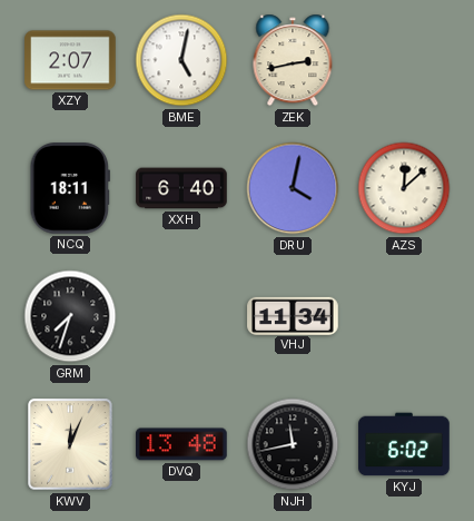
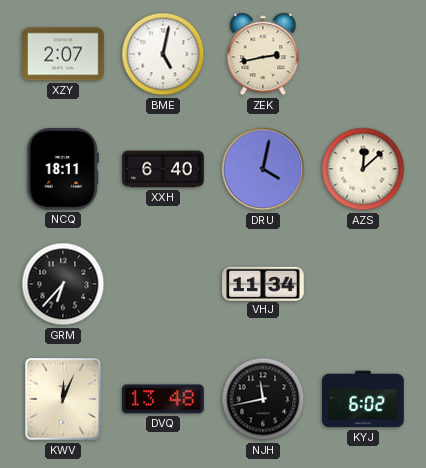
GRM: 7:33 -> 6:37 (63, 284)
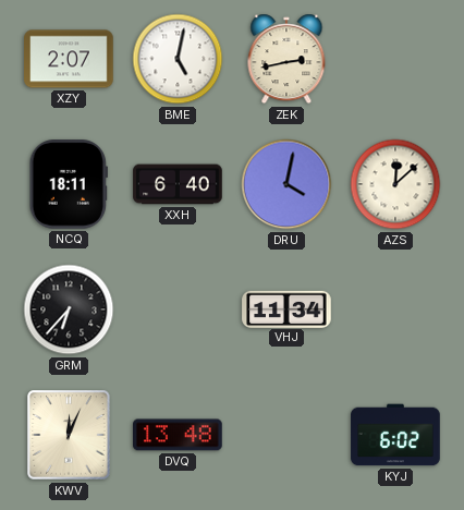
NJH: 11:43 -> none (263, 399)
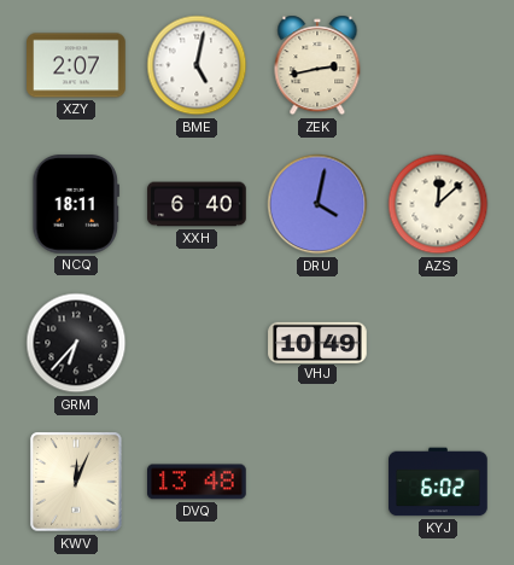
VHJ: 11:34 -> 10:49 (317, 342)
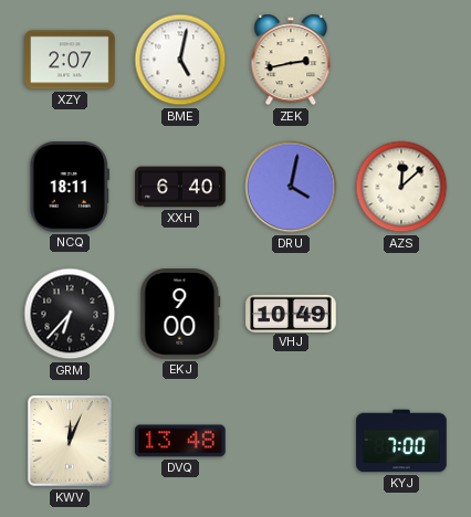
EKJ: none -> 9:00 (180, 314)
KYJ: 6:02 -> 7:00 (401, 441)
